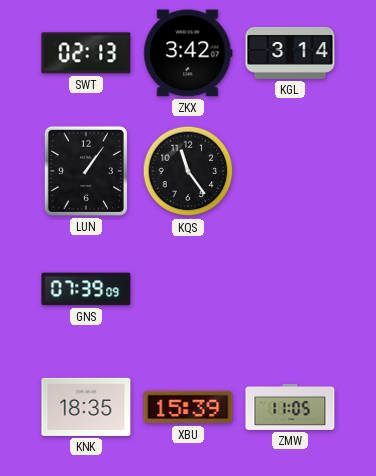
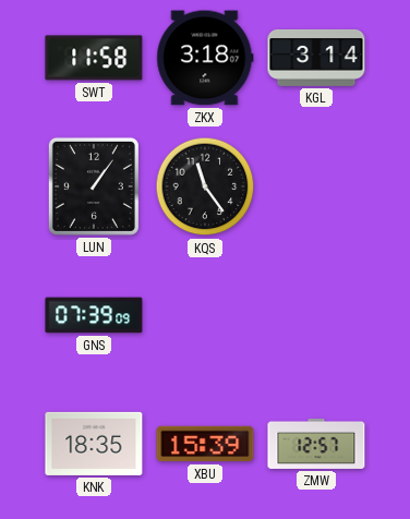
SWT: 02:13 -> 11:58 (94, 58)
ZKX: 3:42 -> 3:18 (205, 58)
ZMW: 11:05 -> 12:57 (316, 444)
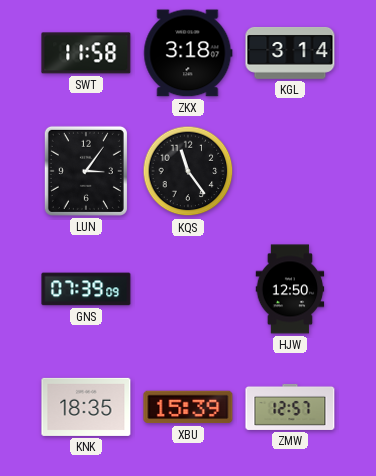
LUN: 1:06 -> 3:06 (86, 171)
HJW: none -> 12:50 (290, 289)
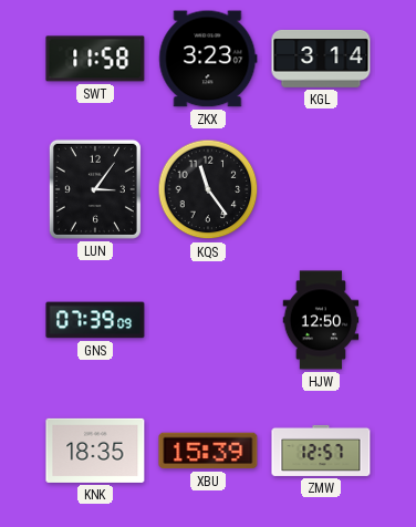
ZKX: 3:18 -> 3:23 (208, 59)
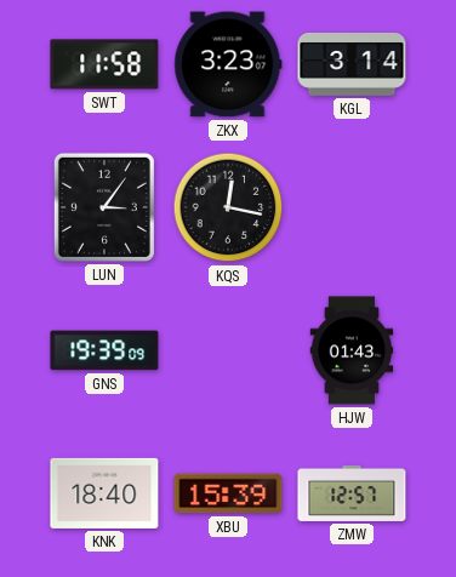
KQS: 11:24 -> 12:17 (228, 207)
GNS: 07:39 -> 19:39 (104, 350)
HJW: 12:50 -> 01:43 (352, 350)
KNK: 18:35 -> 18:40 (104, 493)
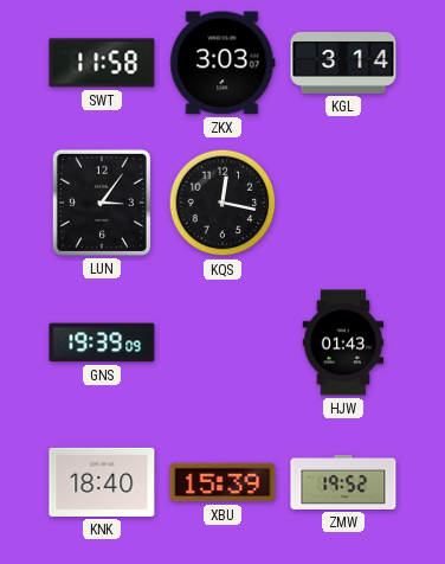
ZKX: 3:23 -> 3:03 (222, 63)
ZMW: 12:57 -> 19:52 (343, 482)
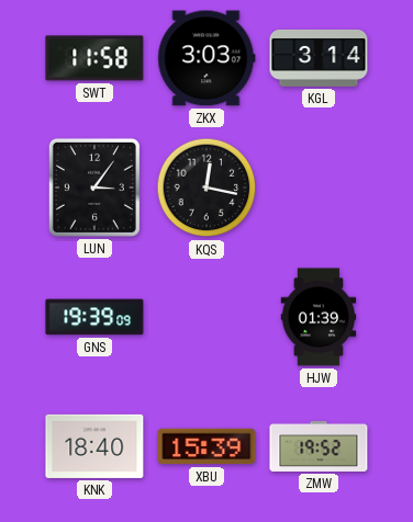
HJW: 01:43 -> 01:39 (319, 317)
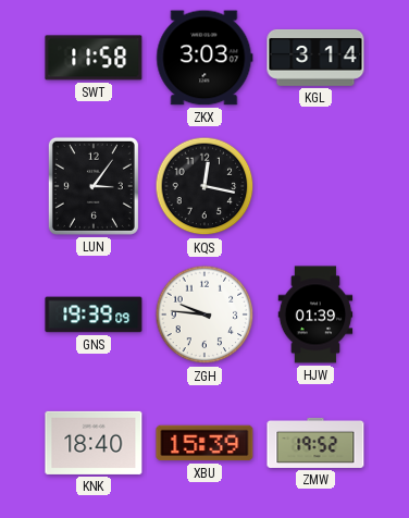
ZGH: none -> 9:46 (205, 314)
